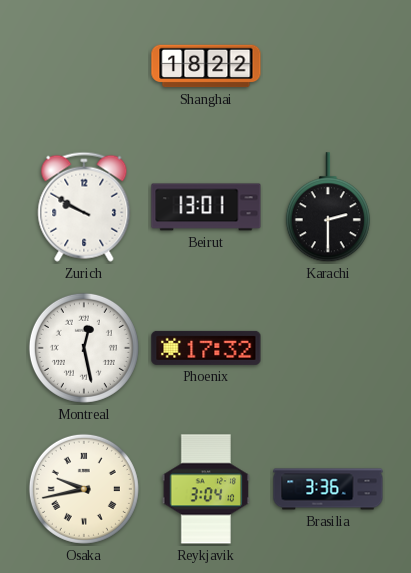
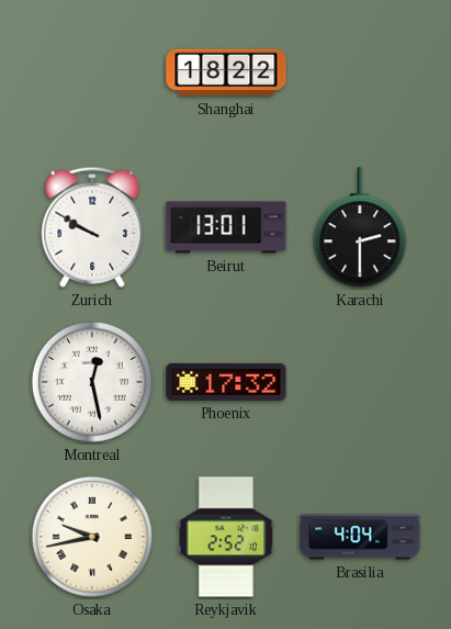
Reykjavik: 3:04 -> 2:52 (225, 537)
Brasilia: 3:36 -> 4:04 (360, 537)
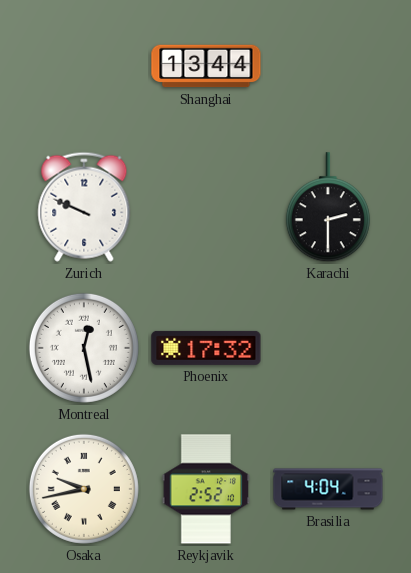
Shanghai: 18:22 -> 13:44 (206, 66)
Zurich: 9:50 -> 9:49 (84, 207)
Beirut: 13:01 -> none (226, 227)
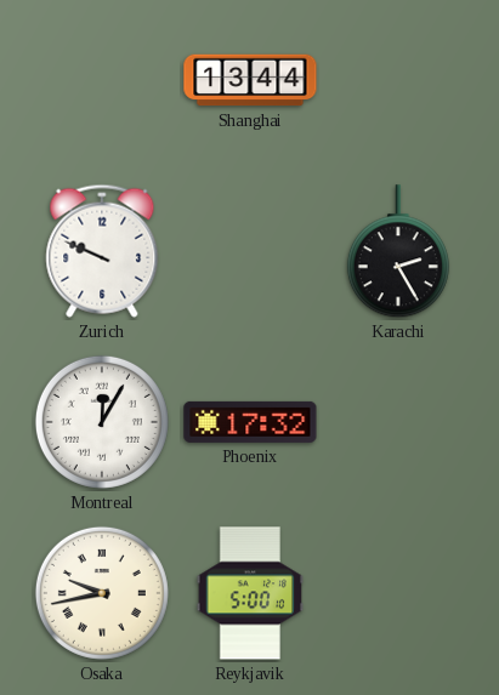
Karachi: 2:30 -> 2:25 (398, 252)
Montreal: 12:28 -> 12:05 (102, 422)
Reykjavik: 2:52 -> 5:00 (249, 593)
Brasilia: 4:04 -> none (328, 489)
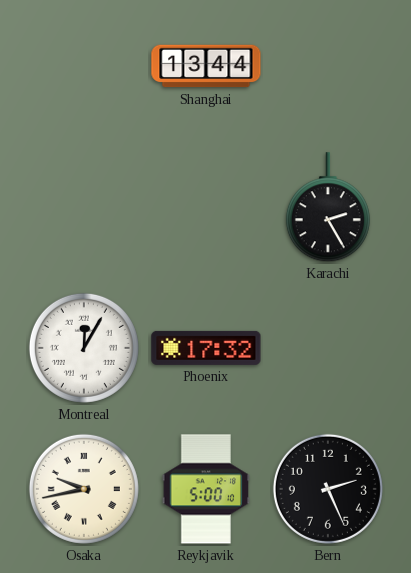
Zurich: 9:49 -> none (102, 251)
Bern: none -> 2:26 (328, 489)
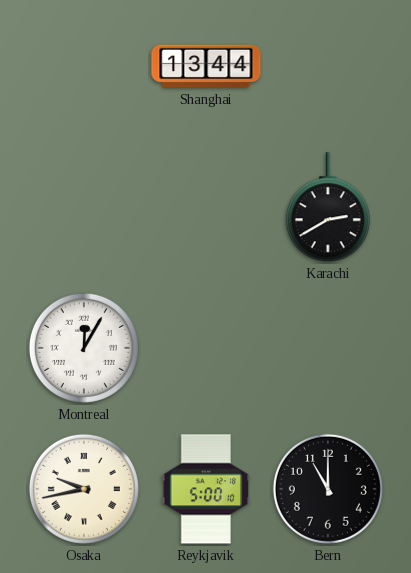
Karachi: 2:25 -> 2:40 (328, 208)
Phoenix: 17:32 -> none (206, 348)
Bern: 2:26 -> 11:00 (328, 489)
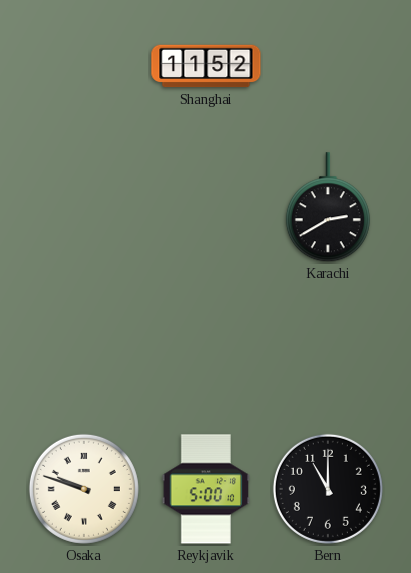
Shanghai: 13:44 -> 11:52 (206, 66)
Montreal: 12:05 -> none (84, 348)
Osaka: 9:43 -> 9:48 (84, 489)
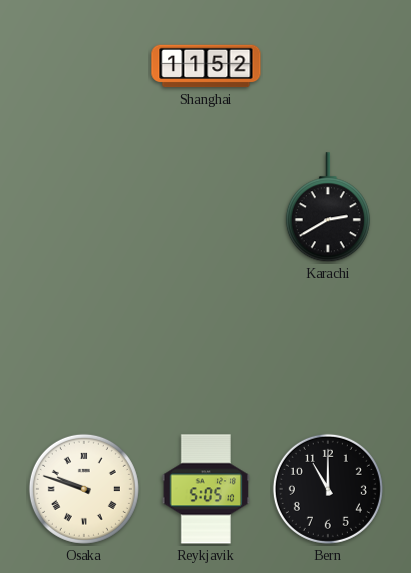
Reykjavik: 5:00 -> 5:05 (205, 489)
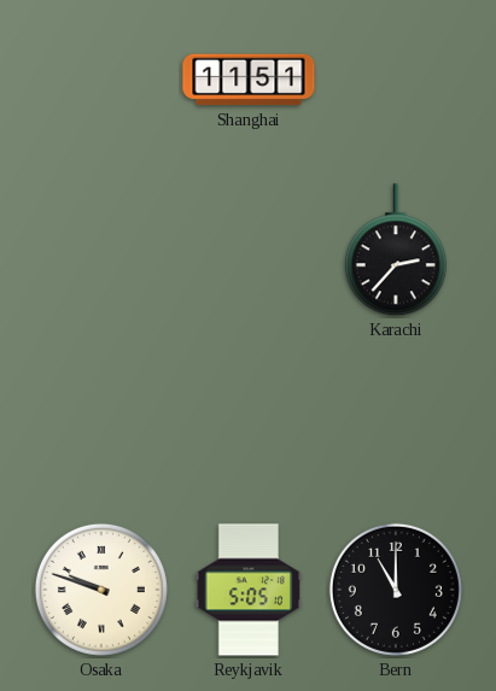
Shanghai: 11:52 -> 11:51 (249, 80)
Karachi: 2:40 -> 2:37 (396, 251)
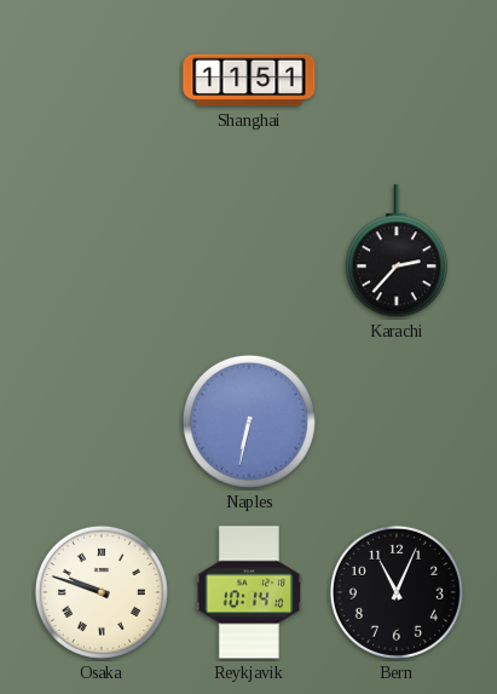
Naples: none -> 6:32 (249, 421)
Reykjavik: 5:05 -> 10:14 (248, 592)
Bern: 11:00 -> 11:04 (397, 592)
